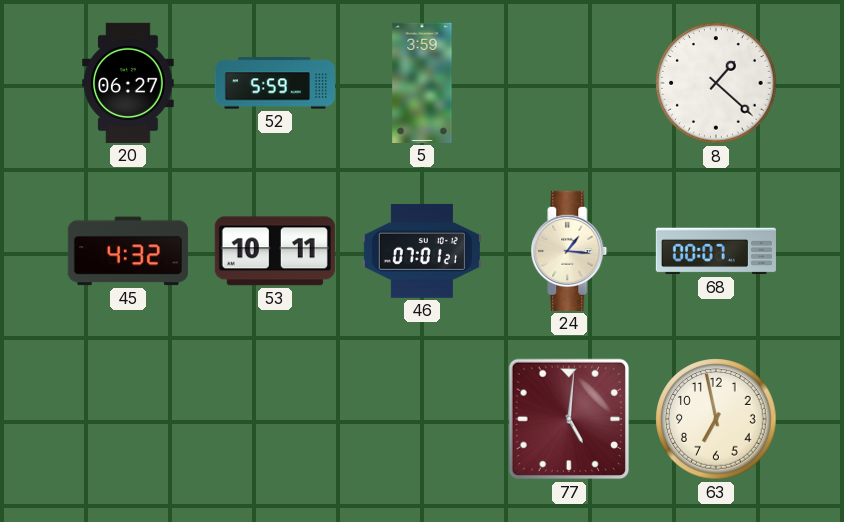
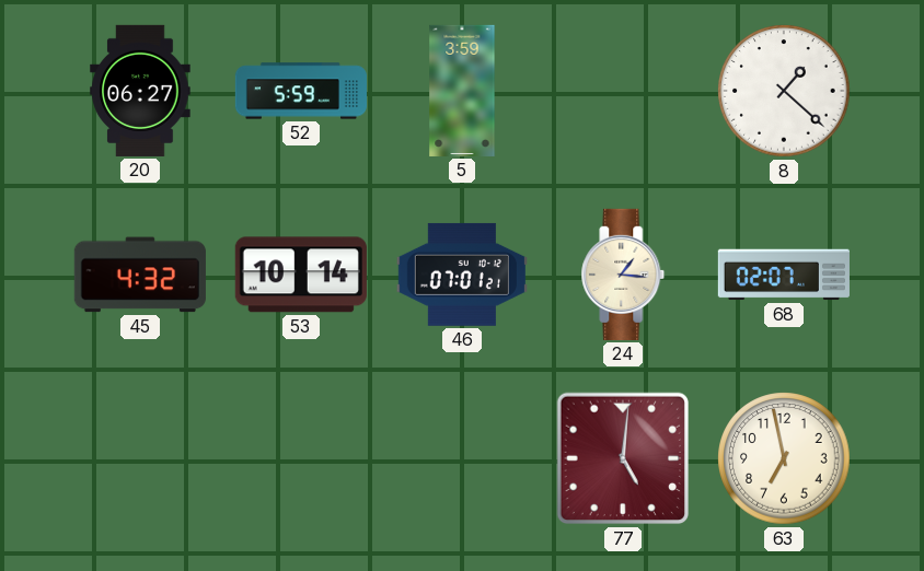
53: 10:11 -> 10:14 (301, 275)
68: 00:07 -> 02:07 (784, 275)
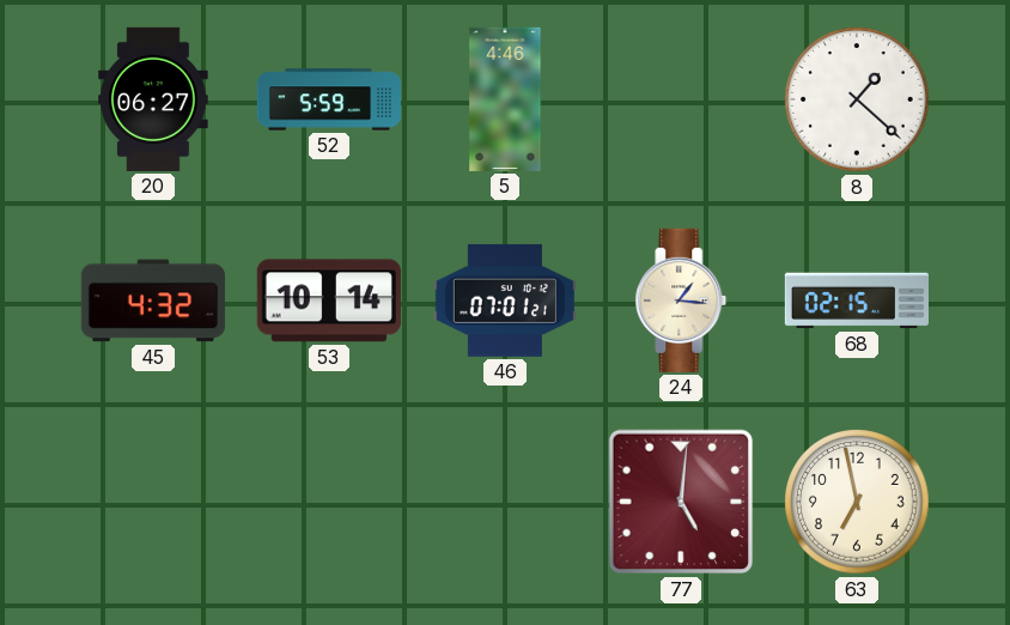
5: 3:59 -> 4:46 (505, 99)
68: 02:07 -> 02:15 (857, 301)
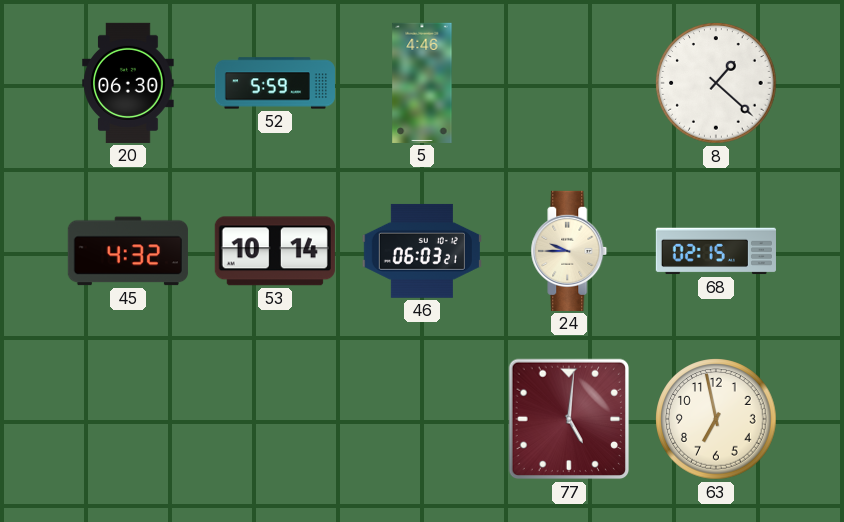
20: 06:27 -> 06:30 (128, 83)
46: 07:01 -> 06:03 (422, 251)
24: 1:16 -> 9:45 (569, 251)
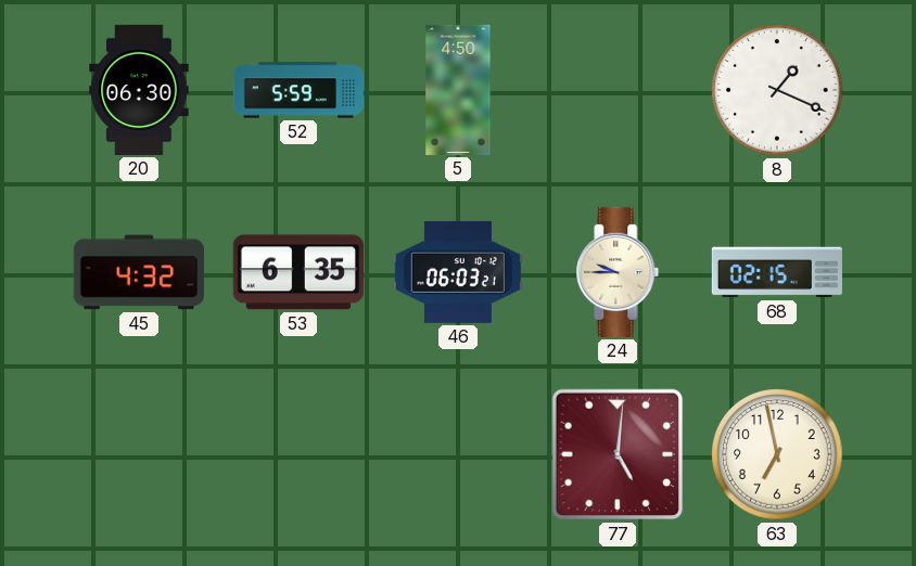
5: 4:46 -> 4:50 (458, 90)
8: 1:22 -> 1:19 (777, 90)
53: 10:14 -> 6:35 (298, 272)
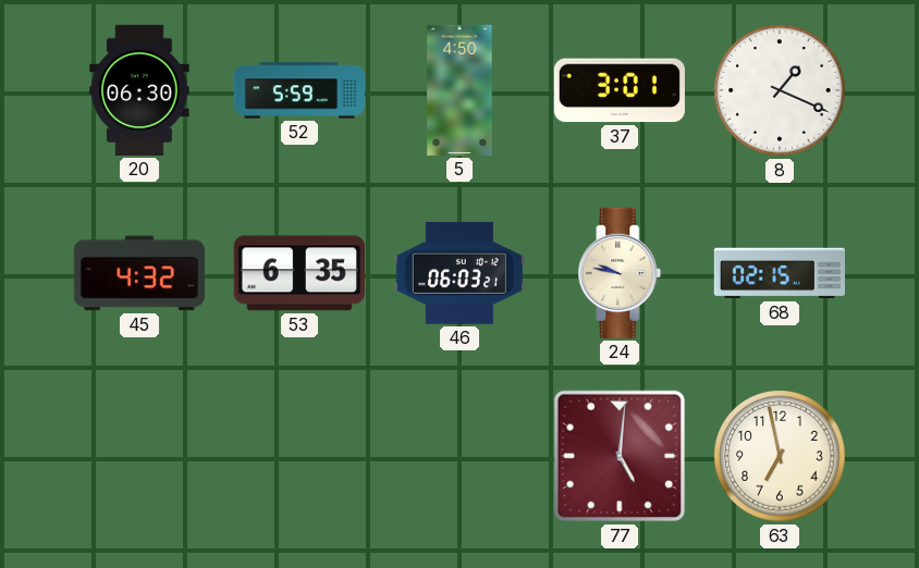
37: none -> 3:01 (620, 90)
24: 9:45 -> 9:47 (620, 273)
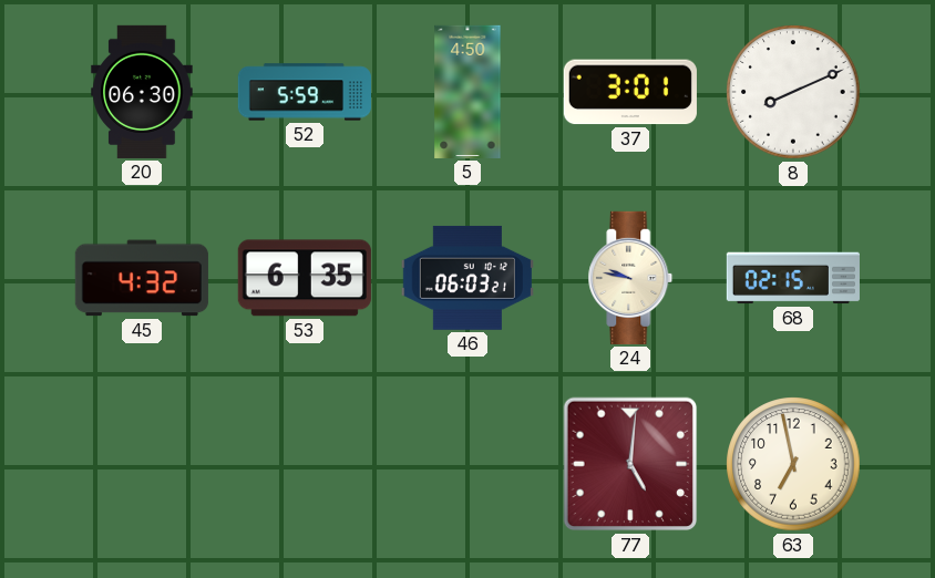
8: 1:19 -> 8:11 (793, 92)
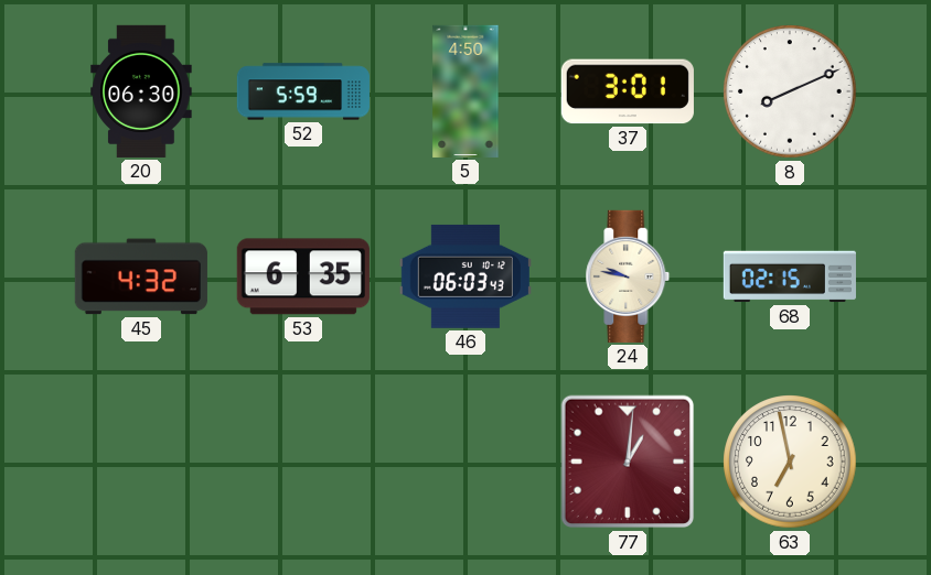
46: 06:03:21 -> 06:03:43 (465, 276)
77: 5:01 -> 1:01 (628, 462)
